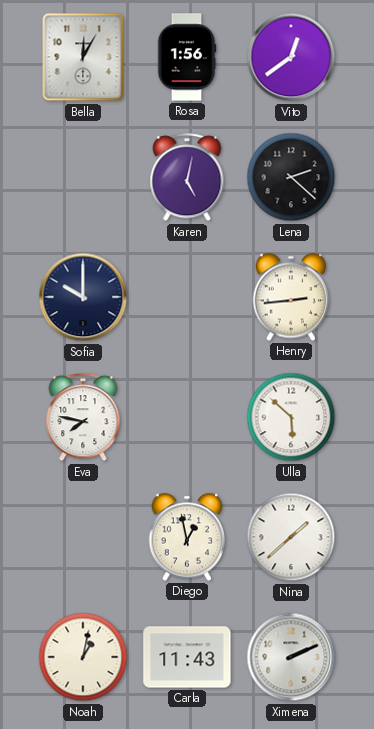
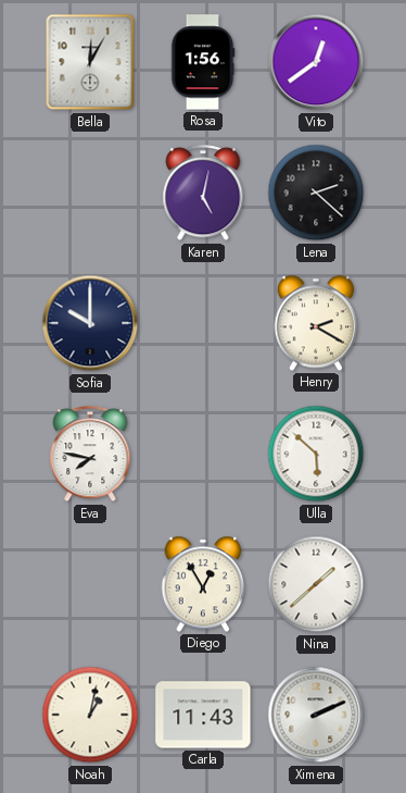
Henry: 2:44 -> 2:20 (316, 323)
Diego: 12:58 -> 12:55 (203, 584)
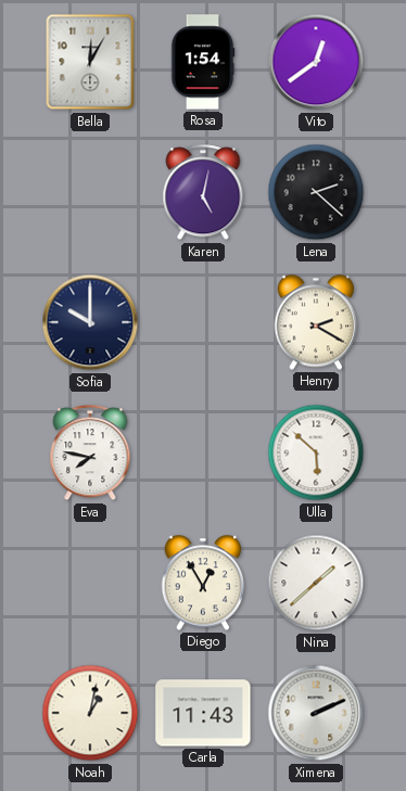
Rosa: 1:56 -> 1:54 (203, 62)
